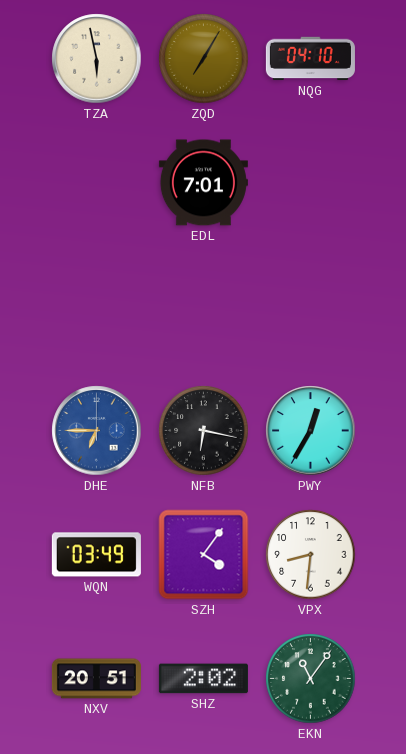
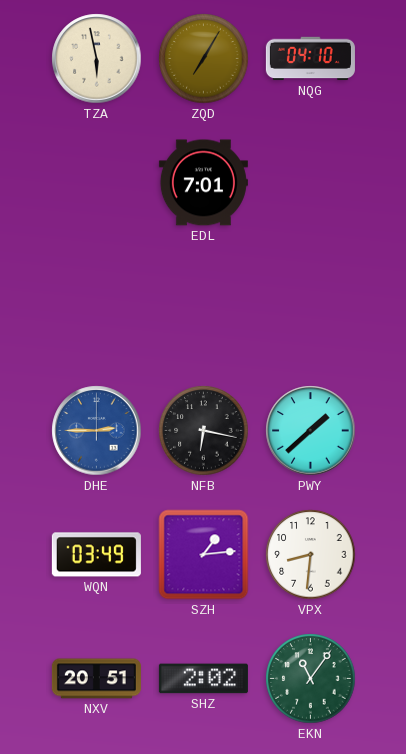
DHE: 6:45 -> 2:45 (97, 431)
PWY: 12:35 -> 1:38 (311, 431)
SZH: 4:06 -> 1:14 (204, 555)
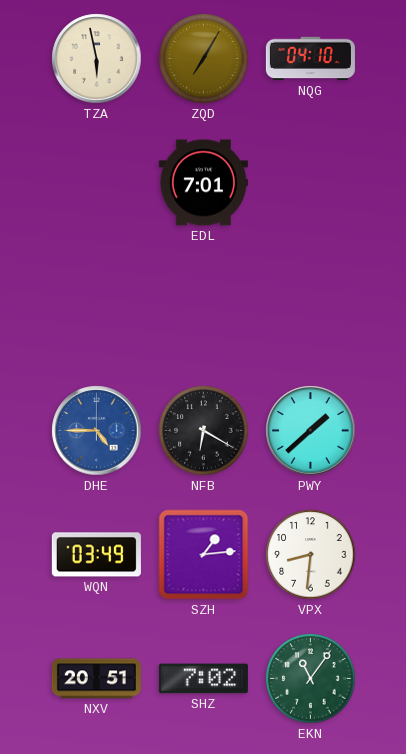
DHE: 2:45 -> 4:45 (97, 431)
NFB: 6:17 -> 6:20 (204, 431)
SHZ: 2:02 -> 7:02 (203, 679)
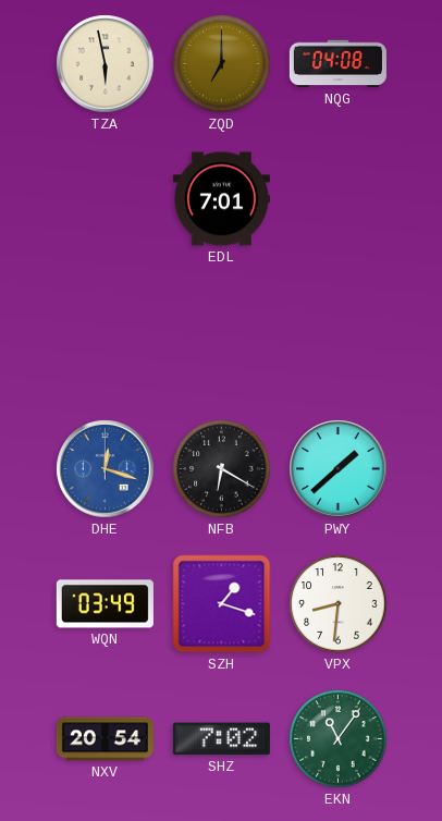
ZQD: 7:05 -> 7:00 (222, 64)
NQG: 04:10 -> 04:08 (337, 64)
DHE: 4:45 -> 12:18 (106, 469)
SZH: 1:14 -> 1:18 (222, 604)
NXV: 20:51 -> 20:54 (105, 739)
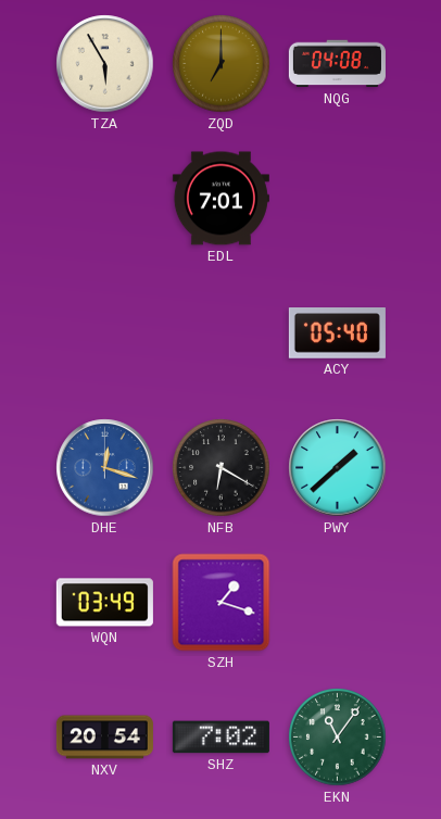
TZA: 5:58 -> 5:55 (105, 64)
ACY: none -> 05:40 (337, 333)
VPX: 8:31 -> none (339, 604)
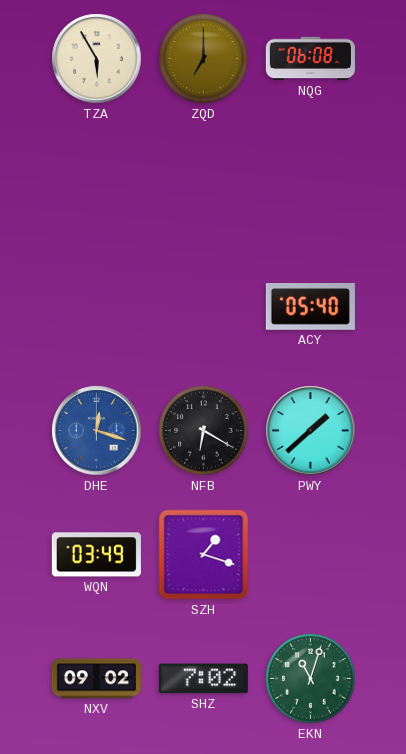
NQG: 04:08 -> 06:08 (310, 59)
EDL: 7:01 -> none (220, 199)
NXV: 20:54 -> 09:02 (96, 679)
EKN: 11:06 -> 11:03 (311, 679)
